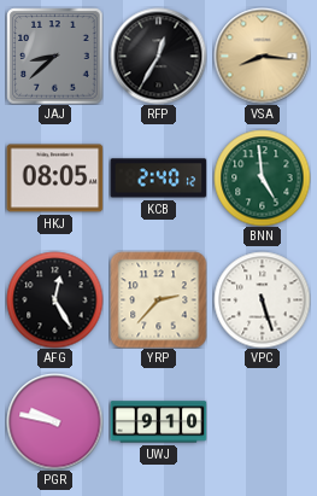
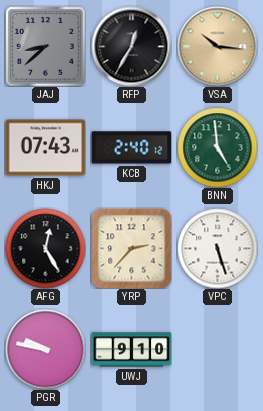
VSA: 8:16 -> 10:16 (217, 46)
HKJ: 08:05 -> 07:43 (45, 148)
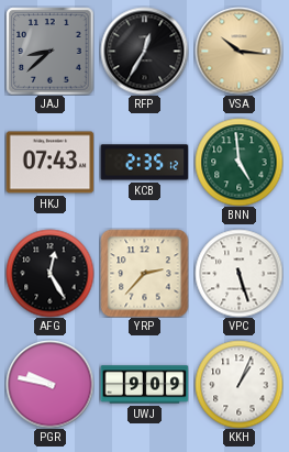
KCB: 2:40 -> 2:35 (144, 163)
UWJ: 9:10 -> 9:09 (144, 385)
KKH: none -> 1:04 (238, 384)
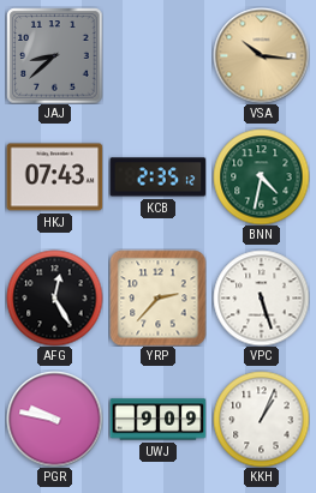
RFP: 12:35 -> none (144, 51)
BNN: 4:59 -> 4:32 (261, 176)
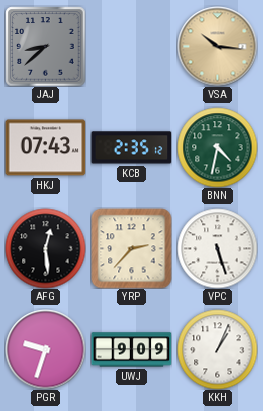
AFG: 12:25 -> 12:29 (45, 248)
PGR: 9:47 -> 9:33 (45, 349)
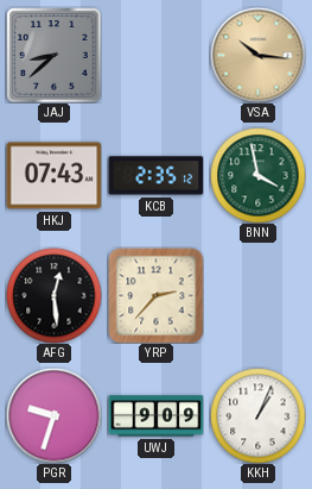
BNN: 4:32 -> 3:58 (257, 175)
VPC: 5:27 -> none (217, 248)
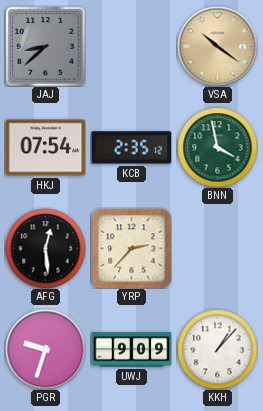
VSA: 10:16 -> 10:21 (217, 46)
HKJ: 07:43 -> 07:54 (45, 148)
KKH: 1:04 -> 1:07 (217, 349)
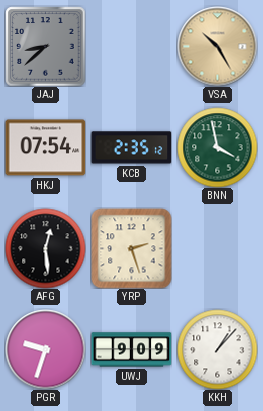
VSA: 10:21 -> 10:25 (217, 46)
YRP: 2:37 -> 2:27 (131, 248)
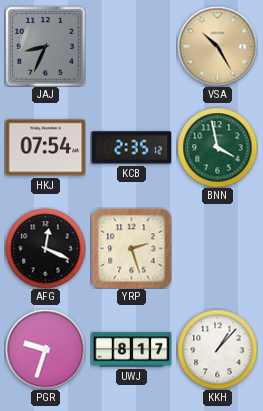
JAJ: 8:38 -> 8:34 (45, 46)
AFG: 12:29 -> 12:19 (45, 248)
UWJ: 9:09 -> 8:17 (131, 350)
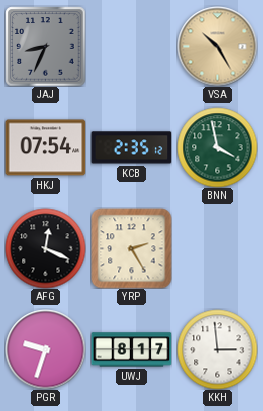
YRP: 2:27 -> 2:25 (131, 248)
KKH: 1:07 -> 2:59 (217, 349)
